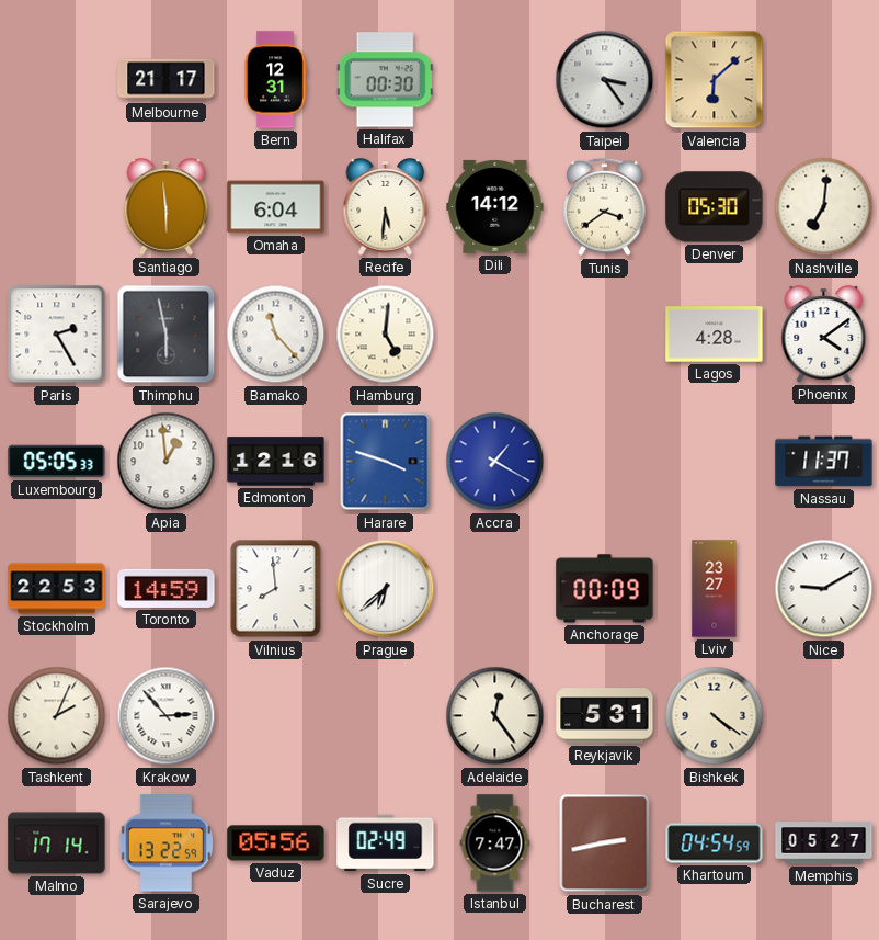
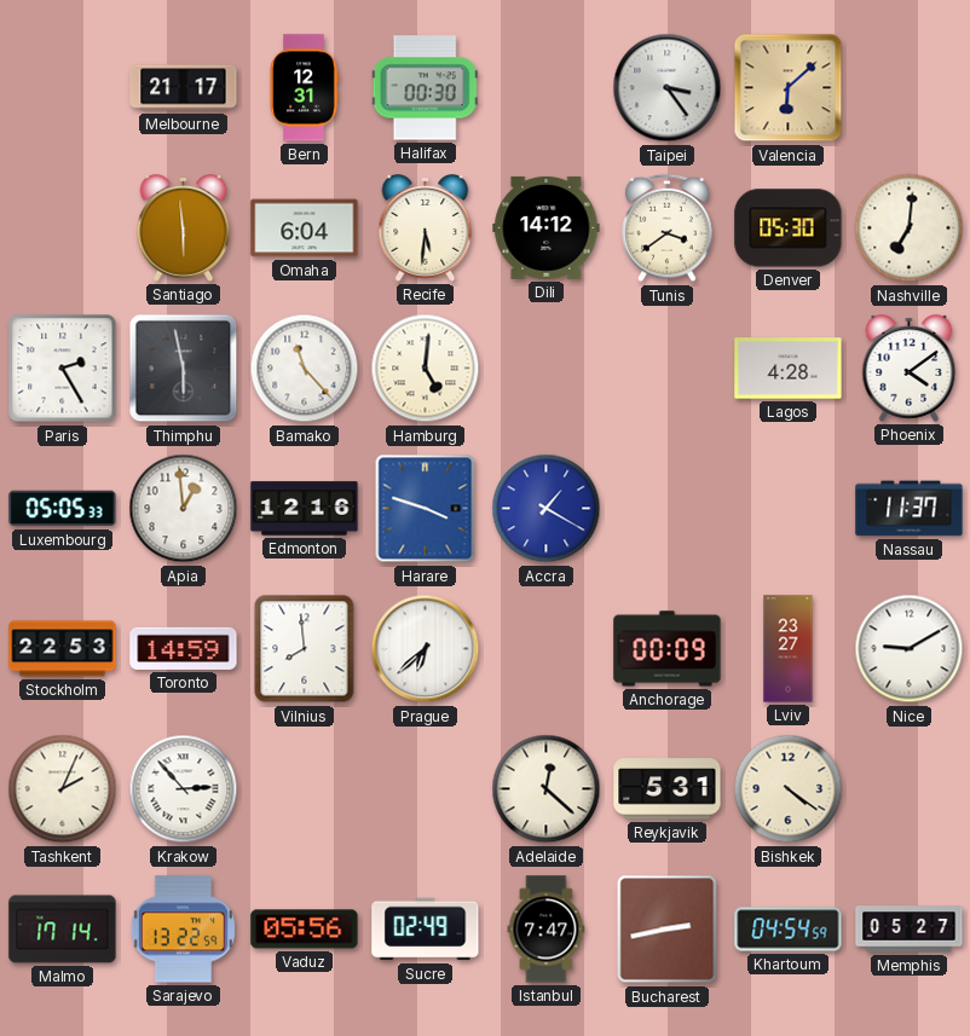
Adelaide: 12:24 -> 12:22 (547, 789)
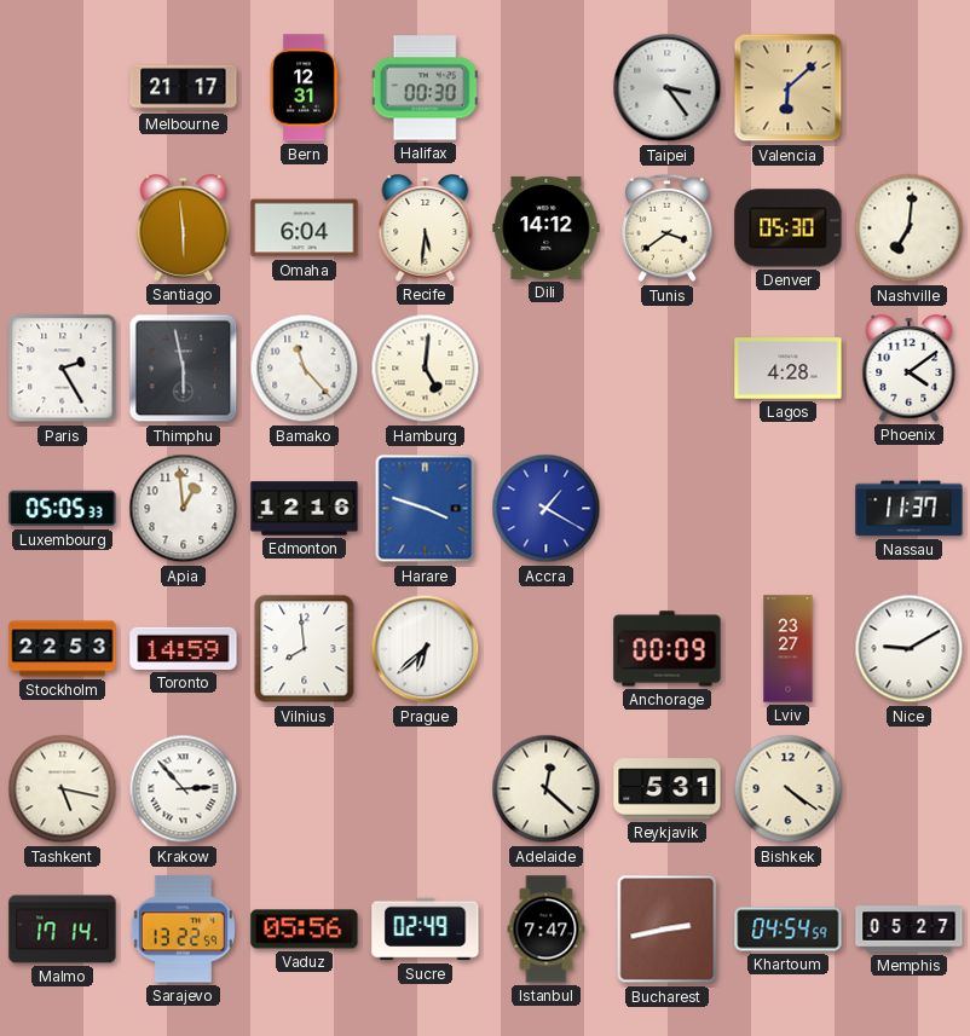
Tashkent: 2:04 -> 5:17 (63, 789)
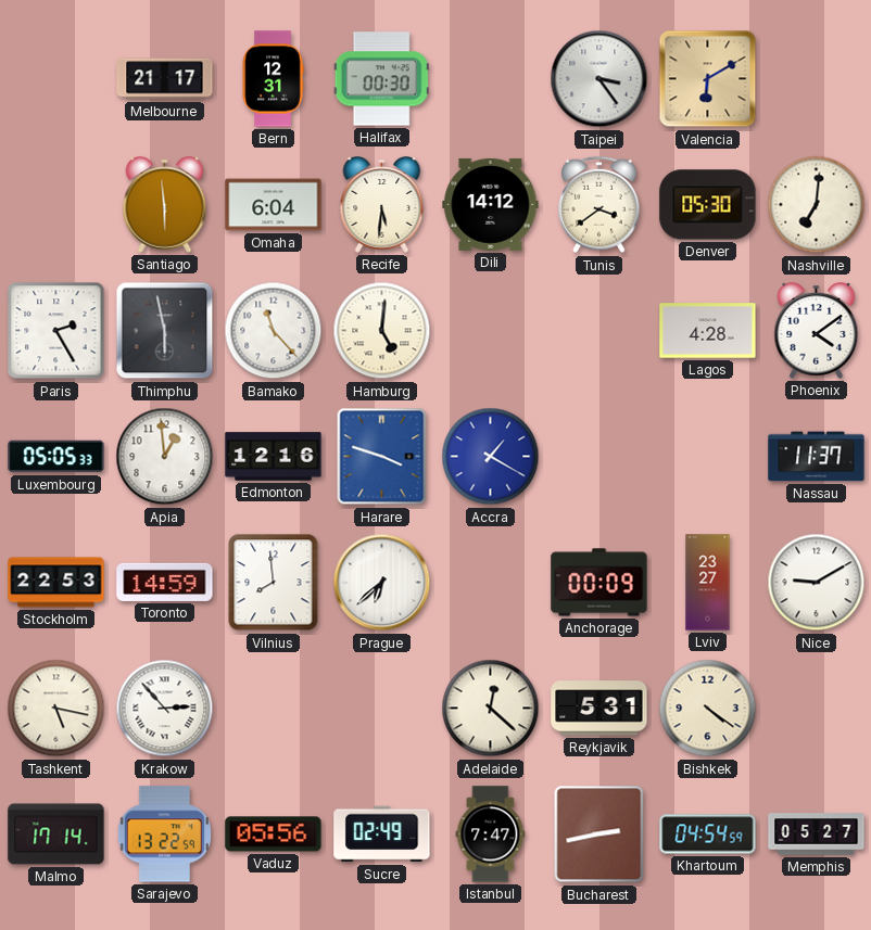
Valencia: 6:08 -> 6:10 (708, 79)
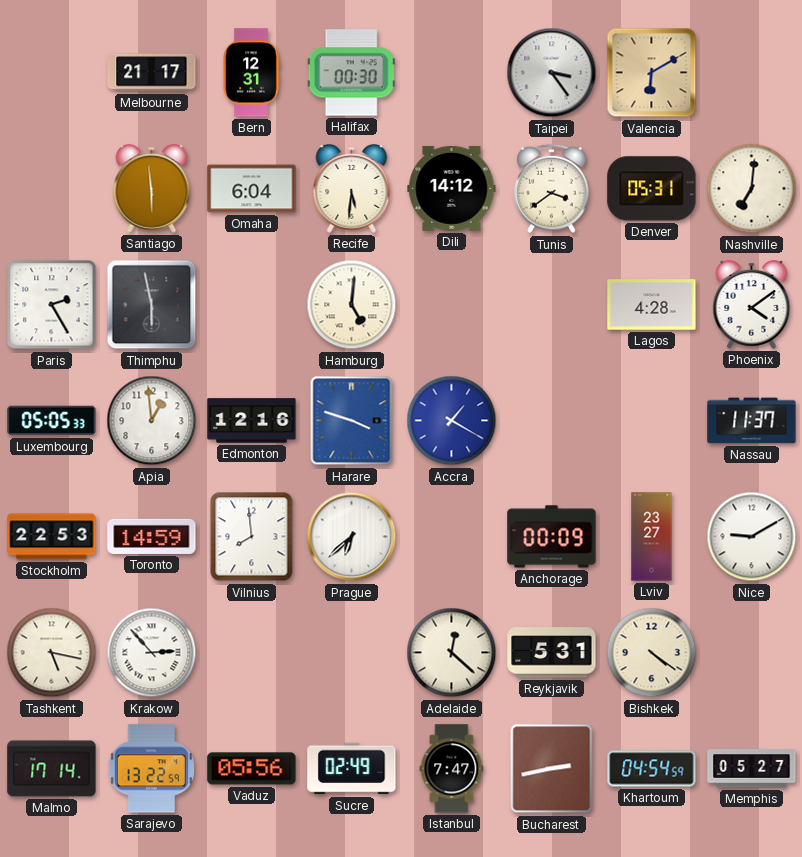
Denver: 05:30 -> 05:31 (652, 189)
Bamako: 11:23 -> none (274, 331)
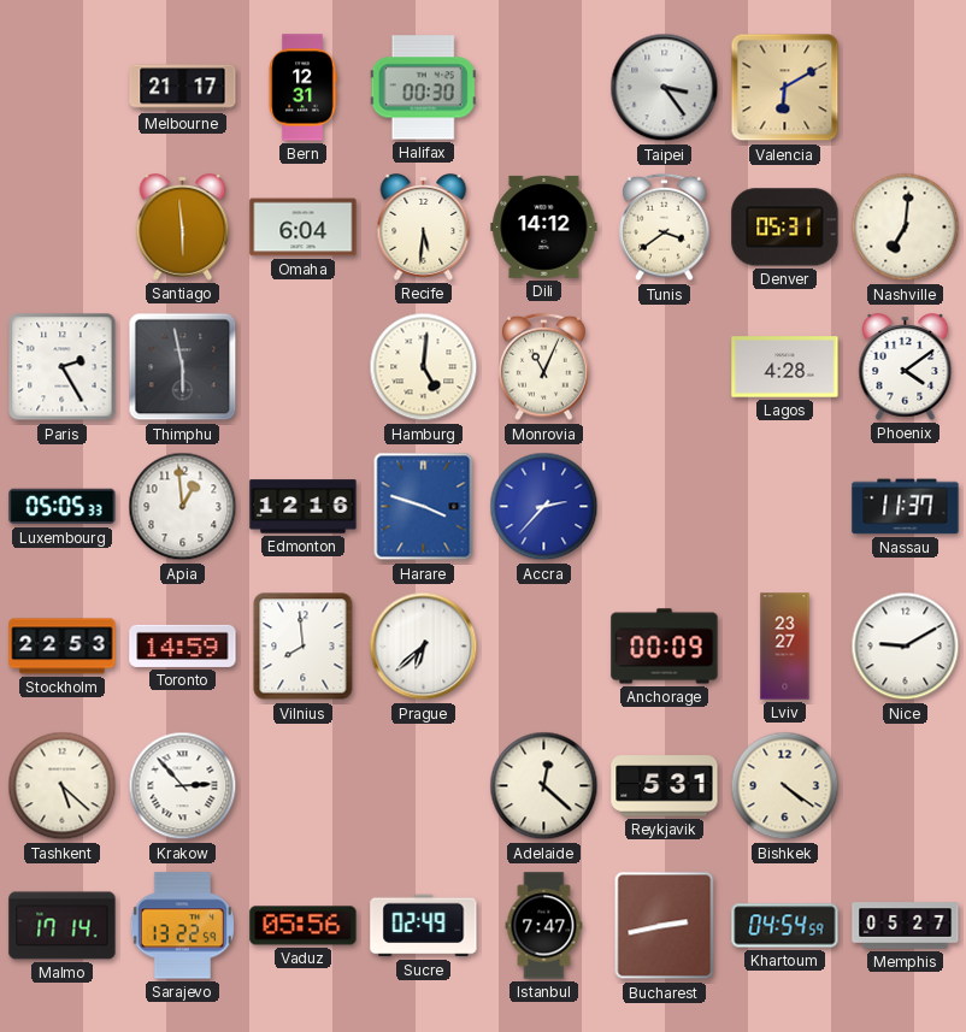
Monrovia: none -> 11:04 (544, 367)
Accra: 1:20 -> 2:37 (544, 507)
Tashkent: 5:17 -> 5:22 (63, 786)
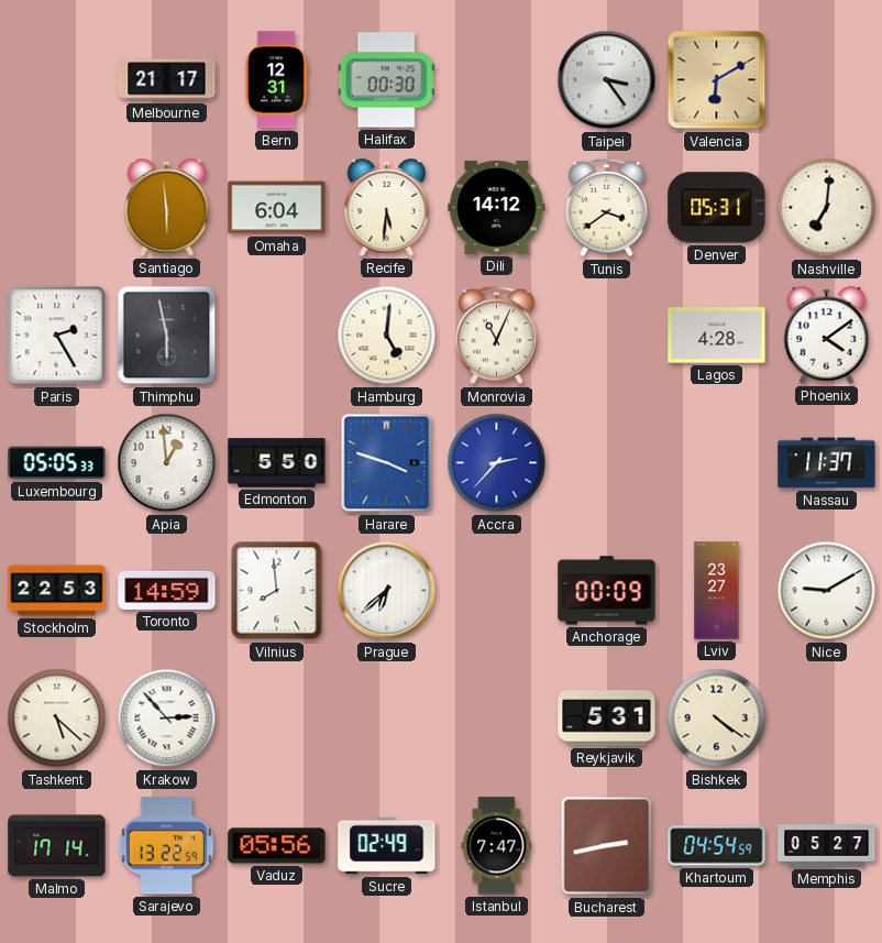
Edmonton: 12:16 -> 5:50 (277, 463)
Adelaide: 12:22 -> none (544, 786)
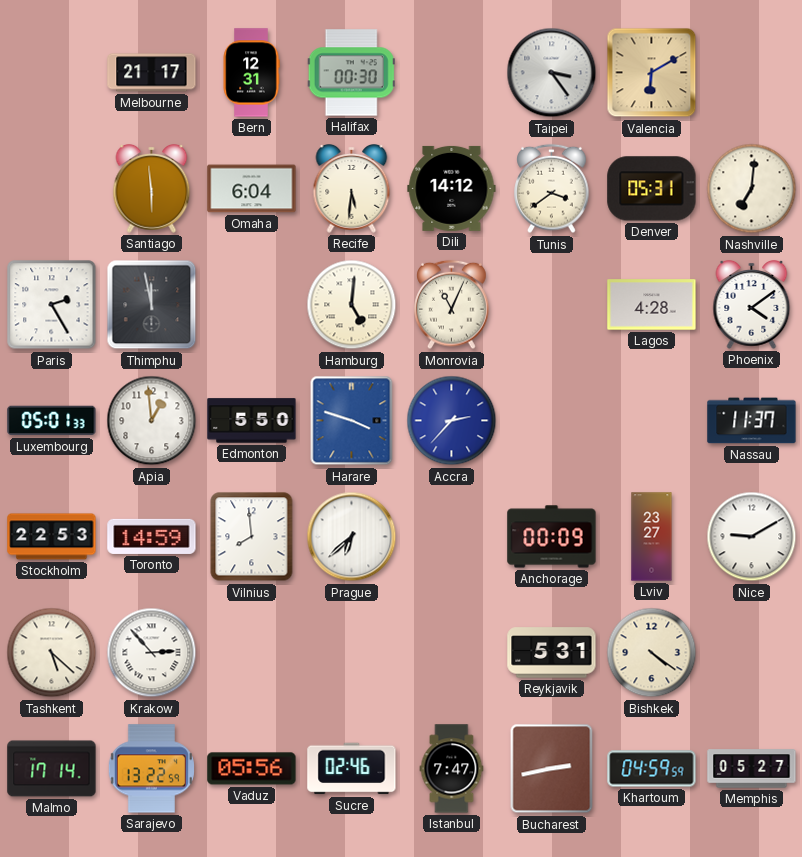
Thimphu: 5:58 -> 11:58 (152, 305)
Luxembourg: 05:05 -> 05:01 (52, 421)
Sucre: 02:49 -> 02:46 (352, 769)
Khartoum: 04:54 -> 04:59 (652, 769)
